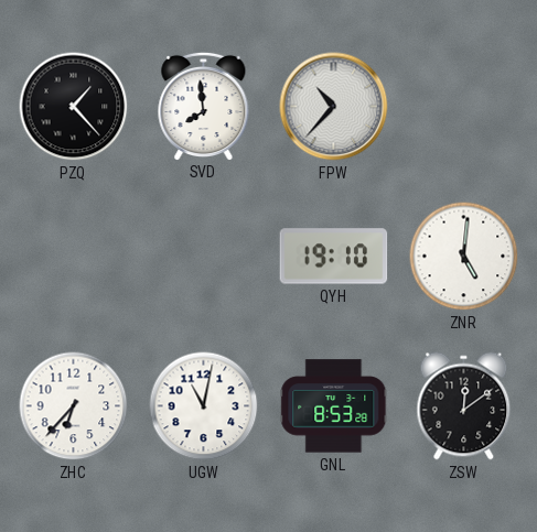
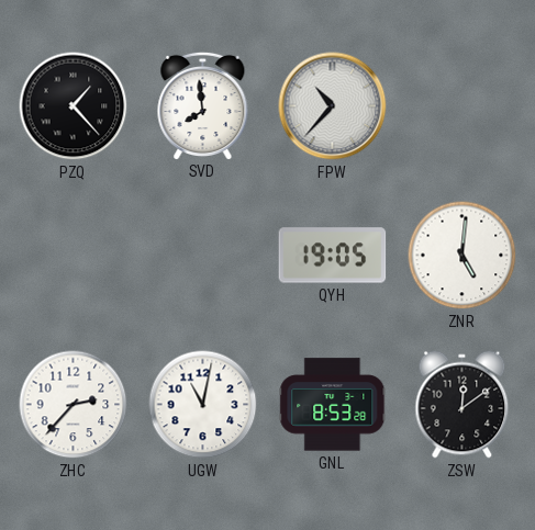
QYH: 19:10 -> 19:05 (333, 256)
ZHC: 6:37 -> 2:37 (74, 405)
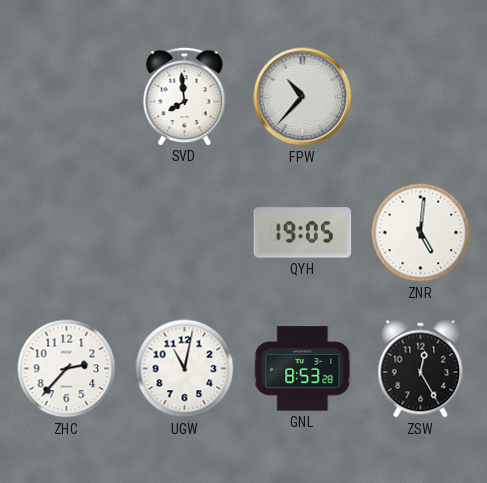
PZQ: 1:23 -> none (74, 106)
ZSW: 12:09 -> 12:25 (421, 369)
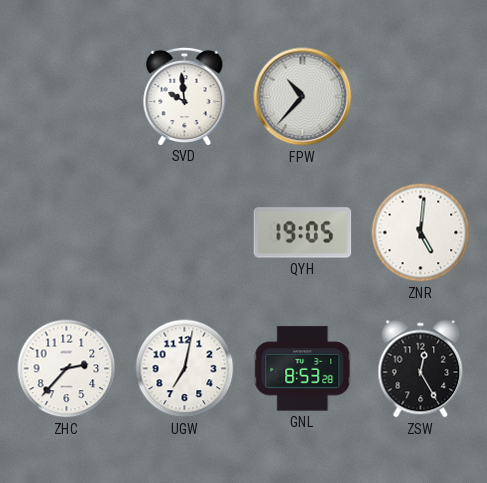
SVD: 7:59 -> 9:59 (185, 96)
UGW: 11:02 -> 7:02 (185, 369)
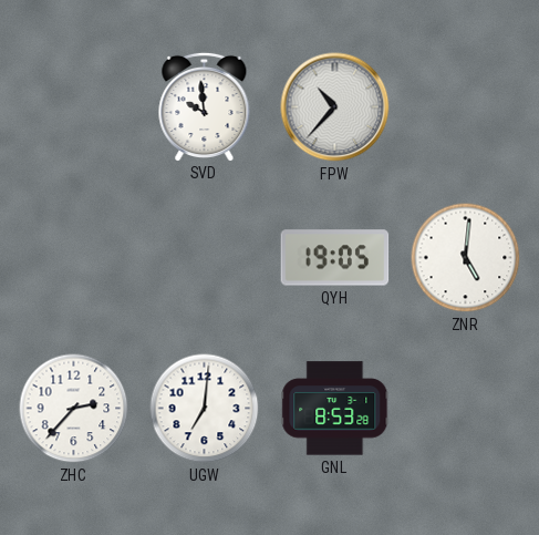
UGW: 7:02 -> 7:01 (205, 409)
ZSW: 12:25 -> none (421, 369)
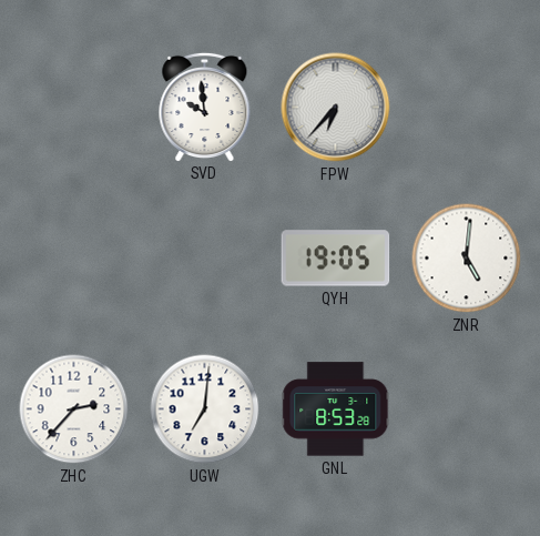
FPW: 10:37 -> 6:37 (336, 108)
